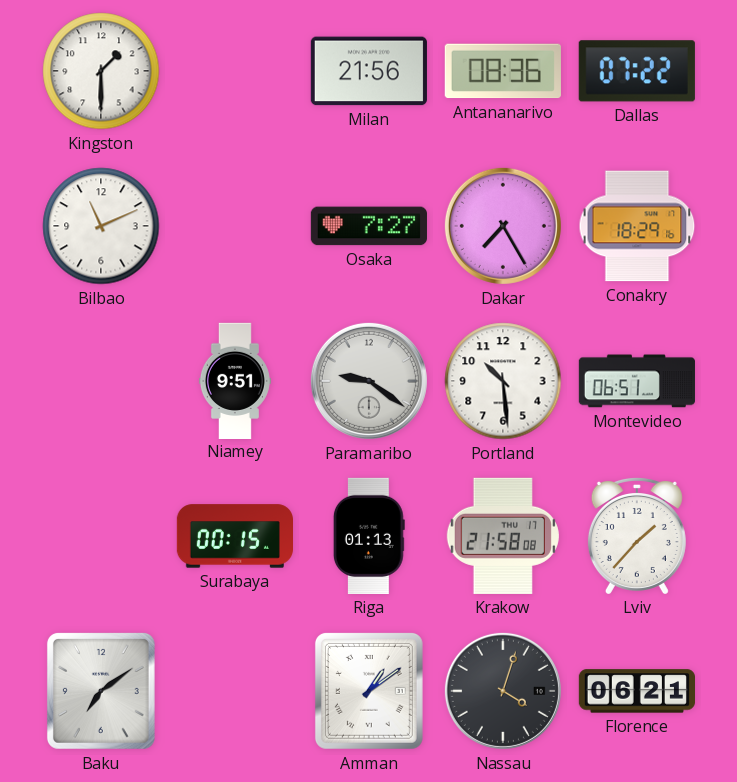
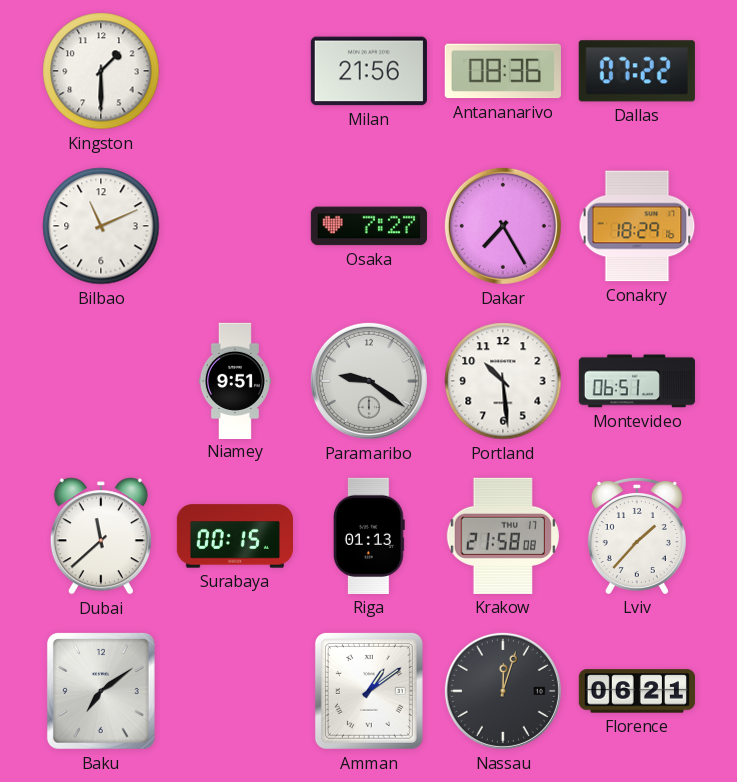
Dubai: none -> 11:38 (101, 536)
Nassau: 4:03 -> 12:03 (503, 691)
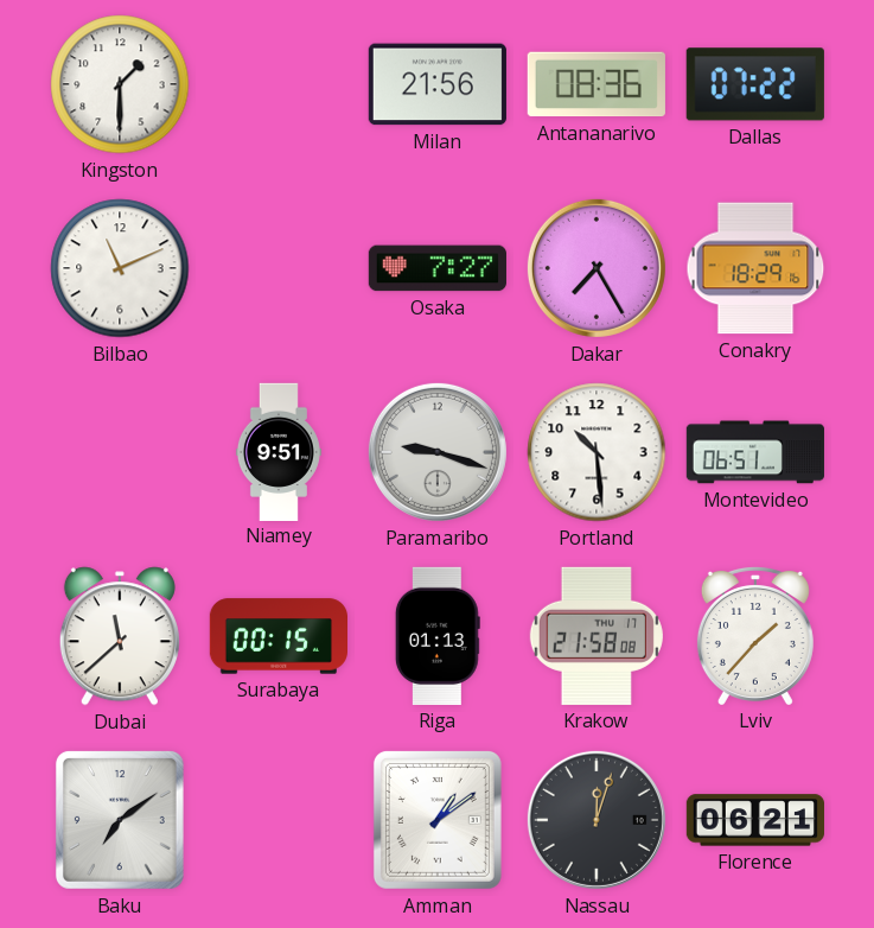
Paramaribo: 9:21 -> 9:18 (438, 452)
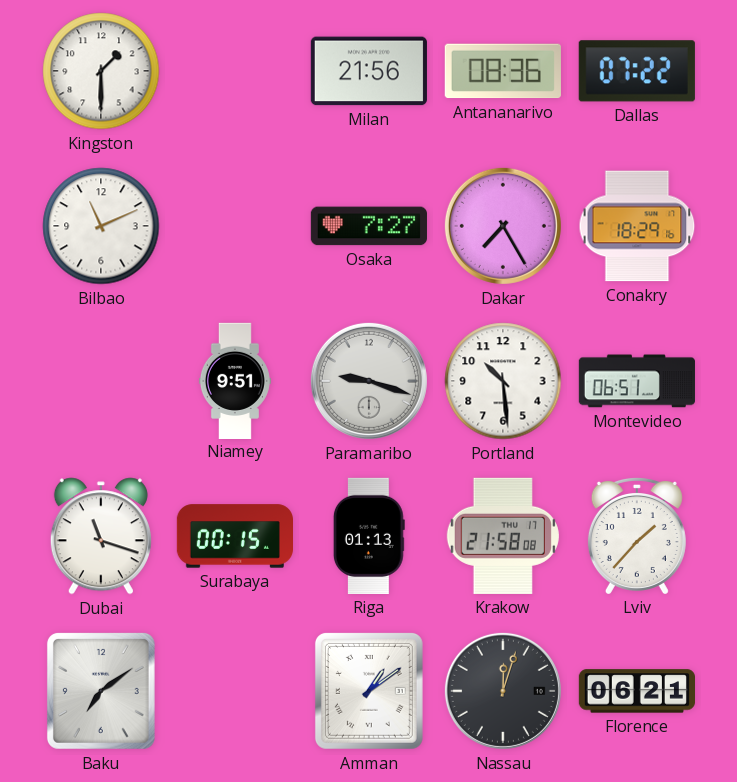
Dubai: 11:38 -> 11:18 (101, 536)
